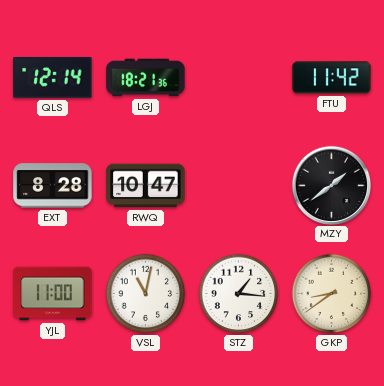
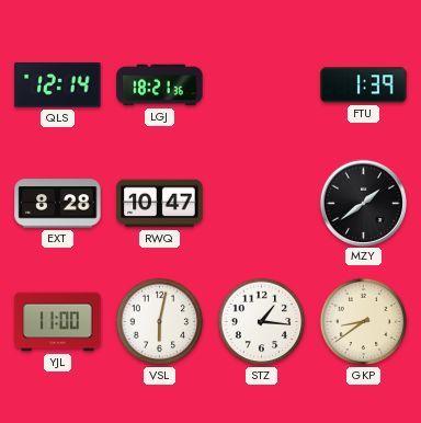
FTU: 11:42 -> 1:39 (364, 85)
VSL: 11:02 -> 6:02 (160, 322)
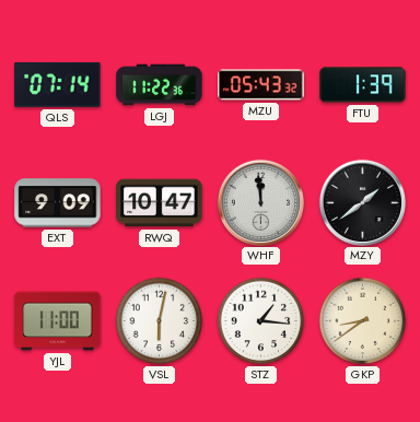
QLS: 12:14 -> 07:14 (58, 84)
LGJ: 18:21 -> 11:22 (160, 85)
MZU: none -> 05:43 (261, 85)
EXT: 8:28 -> 9:09 (58, 203)
WHF: none -> 11:59 (260, 202)
